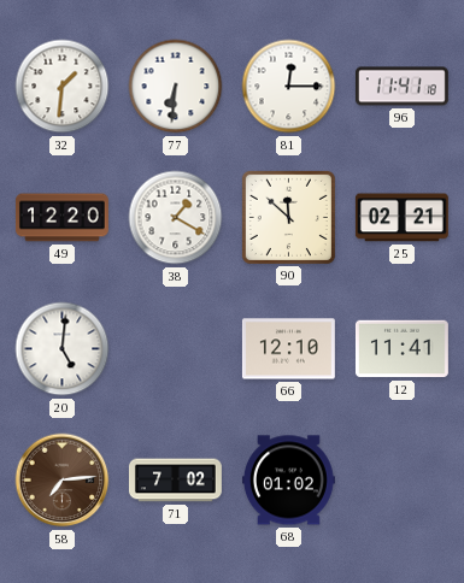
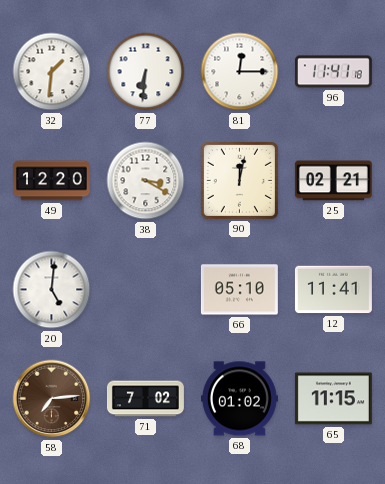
38: 1:20 -> 3:20 (146, 181)
90: 11:52 -> 12:02 (239, 180)
66: 12:10 -> 05:10 (239, 290)
65: none -> 11:15 (333, 399)
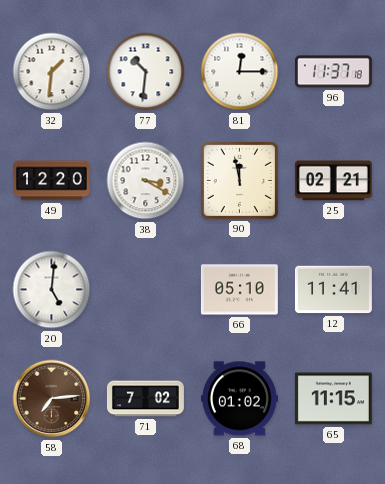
77: 6:31 -> 10:31 (146, 72)
96: 11:41 -> 11:37 (333, 72)
90: 12:02 -> 11:58 (239, 180)
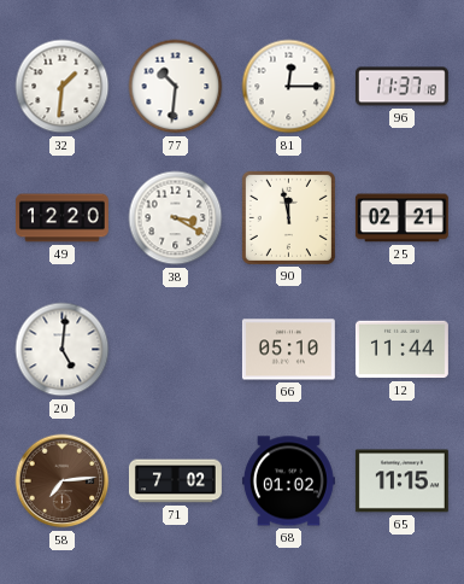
12: 11:41 -> 11:44 (401, 350)
